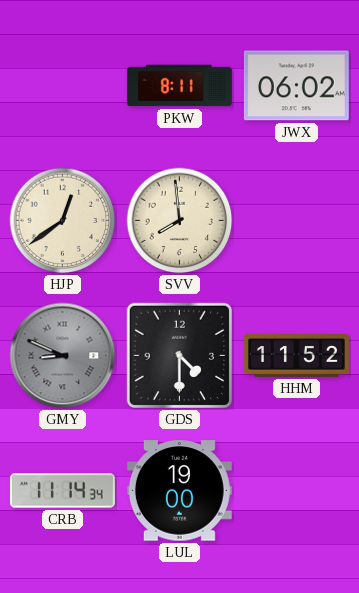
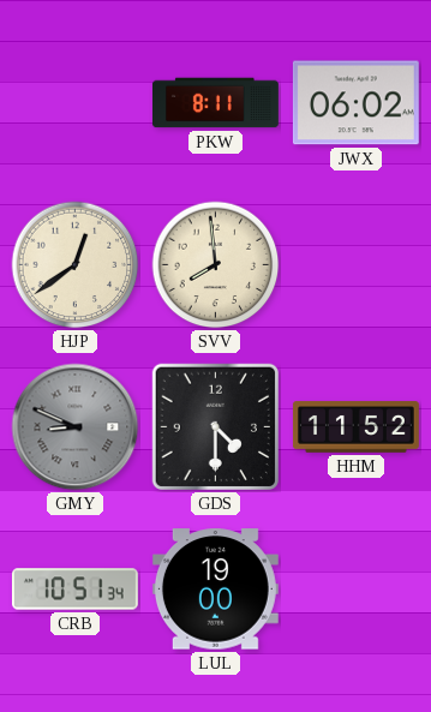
CRB: 11:14 -> 10:51 (74, 590)
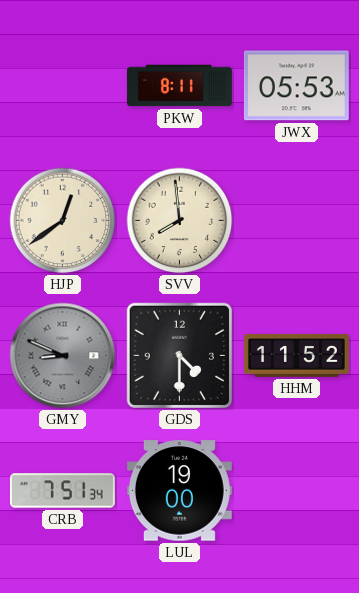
JWX: 06:02 -> 05:53 (296, 86)
CRB: 10:51 -> 7:51 (62, 491)
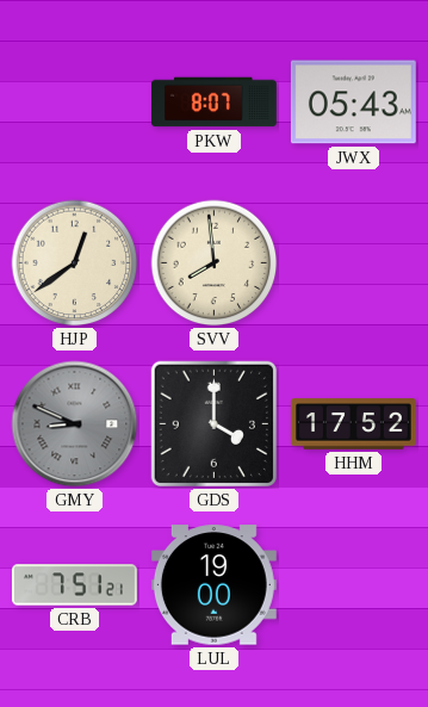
PKW: 8:11 -> 8:07 (213, 103)
JWX: 05:53 -> 05:43 (353, 103)
GDS: 4:30 -> 4:00 (213, 423)
HHM: 11:52 -> 17:52 (353, 424)
CRB: 7:51:34 -> 7:51:21 (74, 585)
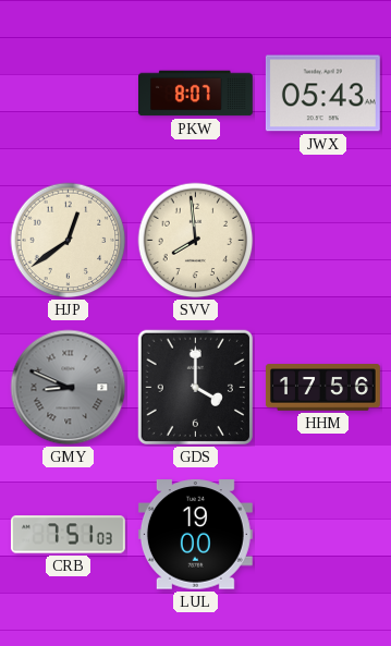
HHM: 17:52 -> 17:56 (322, 388)
CRB: 7:51:21 -> 7:51:03 (68, 535)
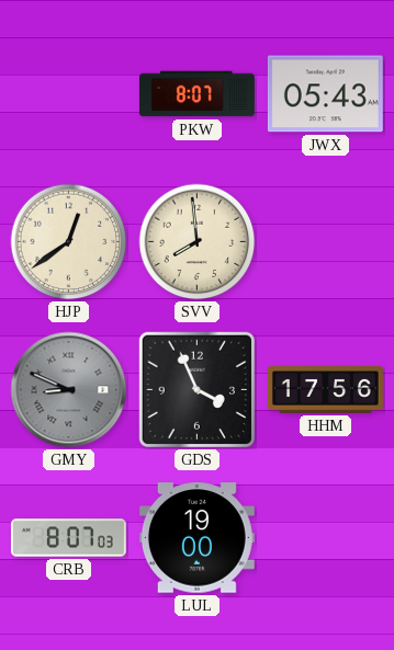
GDS: 4:00 -> 3:56 (196, 389)
CRB: 7:51 -> 8:07 (68, 538)
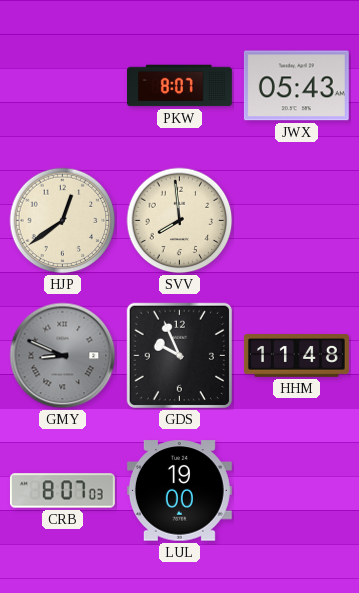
GDS: 3:56 -> 9:56 (179, 355)
HHM: 17:56 -> 11:48 (296, 356)
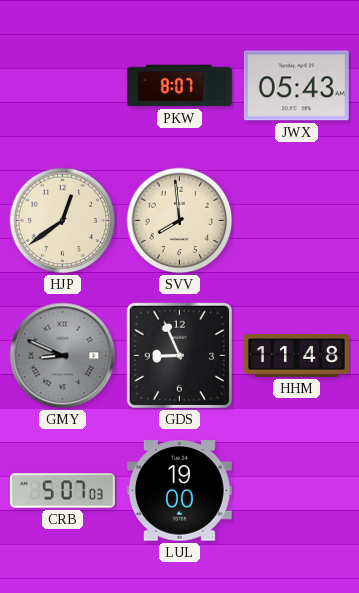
GDS: 9:56 -> 8:56 (179, 355)
CRB: 8:07 -> 5:07 (62, 491)
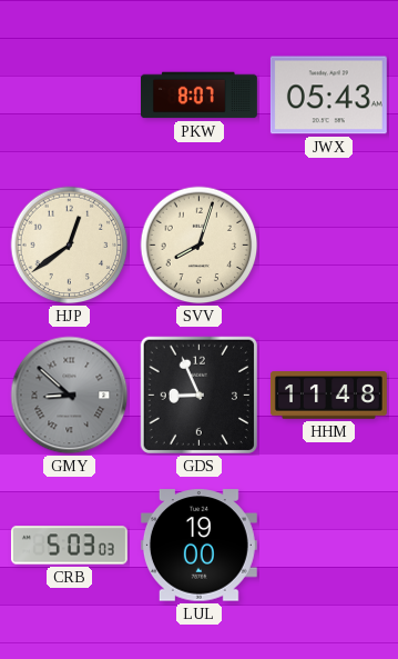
SVV: 7:59 -> 8:03 (200, 246)
GMY: 8:49 -> 8:52 (70, 396)
CRB: 5:07 -> 5:03 (69, 546)
